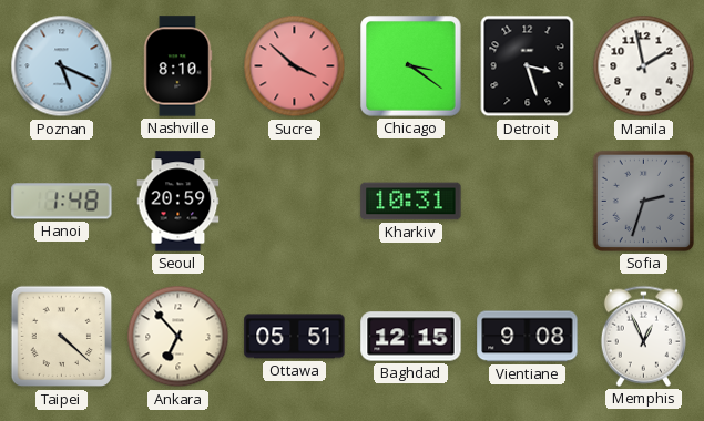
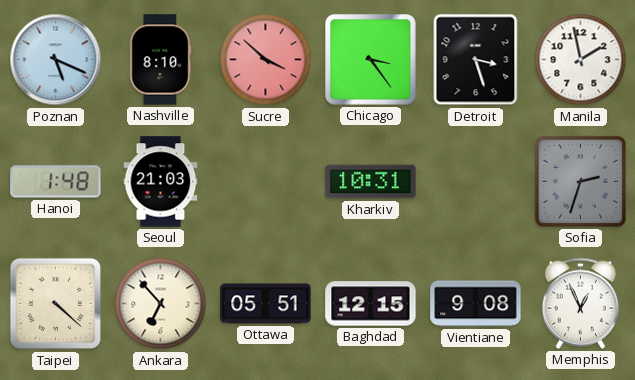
Chicago: 3:21 -> 3:24 (371, 60)
Seoul: 20:59 -> 21:03 (161, 182)
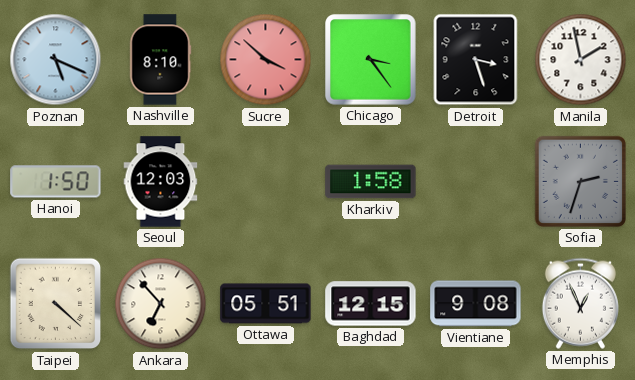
Hanoi: 1:48 -> 1:50 (56, 182)
Seoul: 21:03 -> 12:03 (161, 182)
Kharkiv: 10:31 -> 1:58 (371, 182)
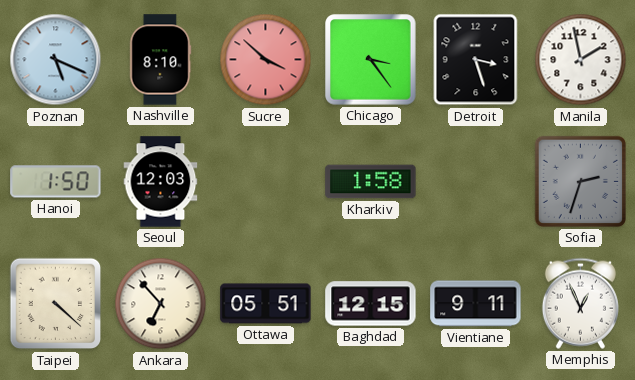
Vientiane: 9:08 -> 9:11 (476, 304)
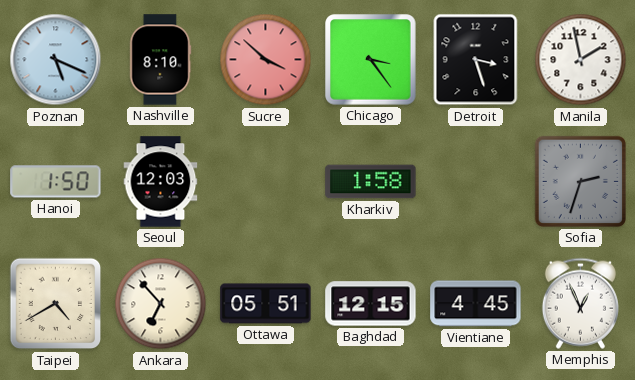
Taipei: 4:22 -> 4:40 (56, 304)
Vientiane: 9:11 -> 4:45 (476, 304)
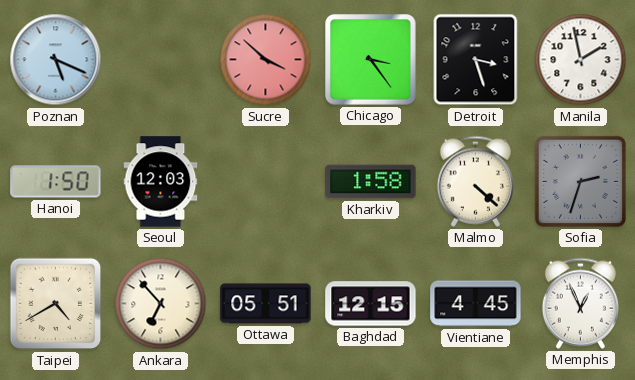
Nashville: 8:10 -> none (160, 60)
Malmo: none -> 4:22 (475, 181)
